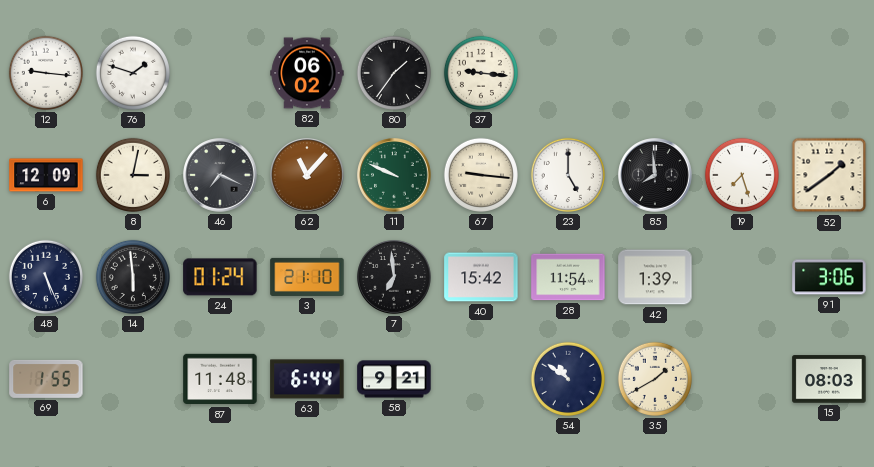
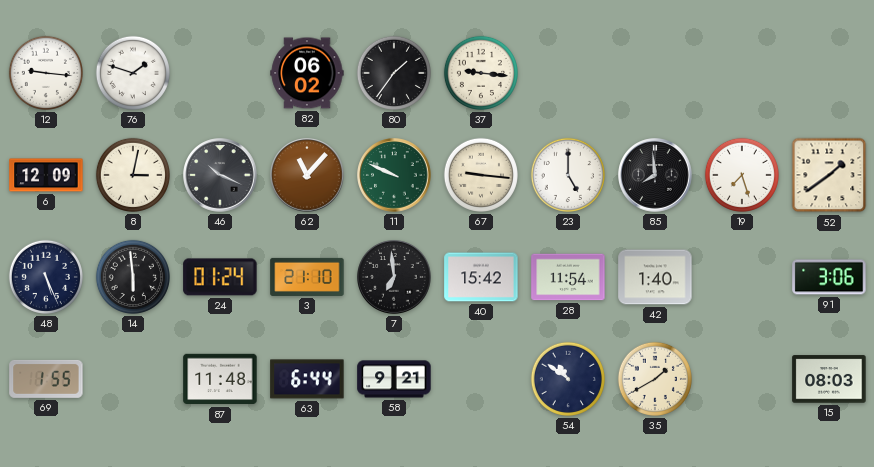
46: 7:19 -> 10:19 (220, 175)
42: 1:39 -> 1:40 (655, 277)
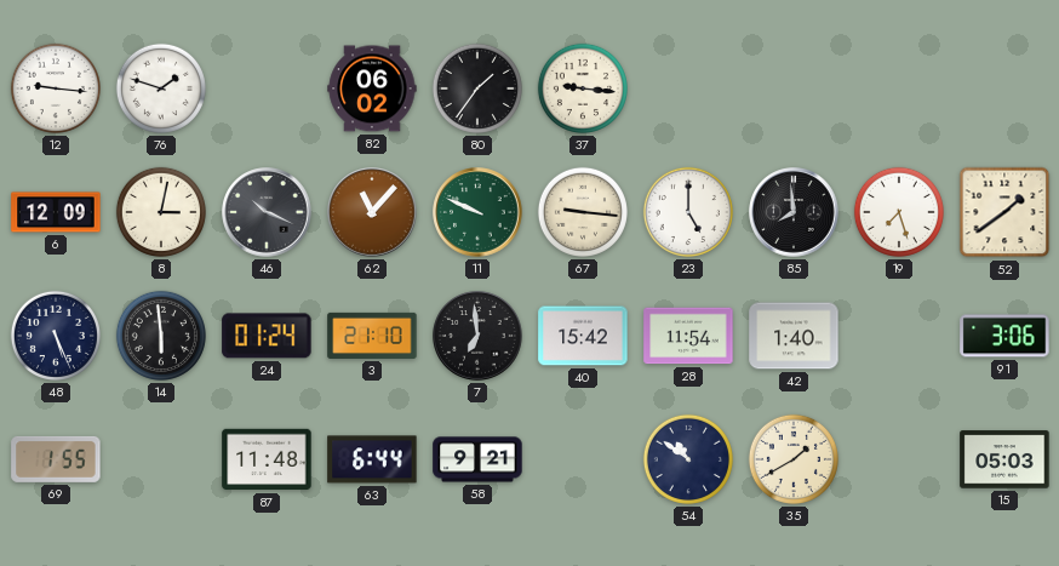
15: 08:03 -> 05:03 (1004, 459)
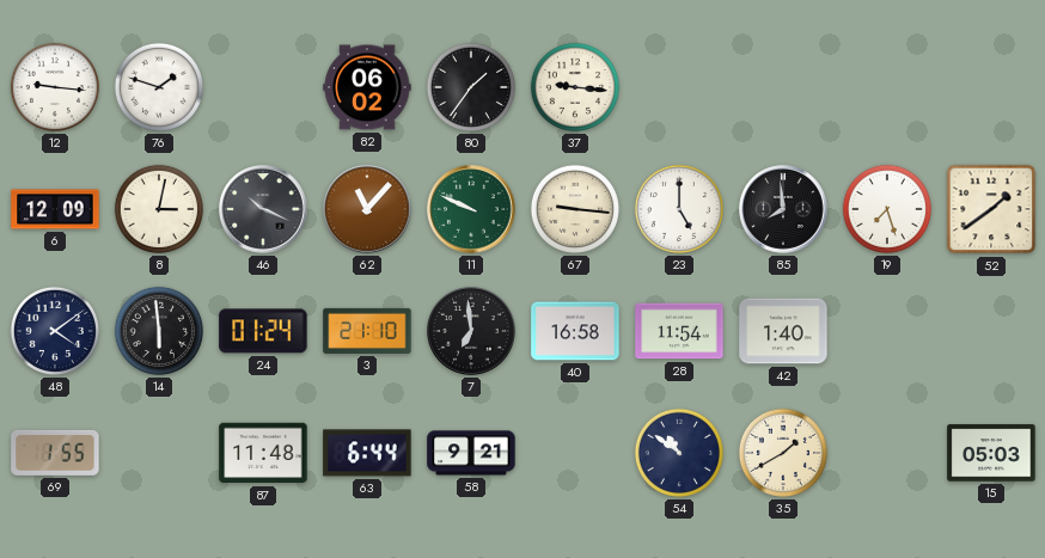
48: 5:26 -> 4:09 (55, 331)
40: 15:42 -> 16:58 (575, 331)
91: 3:06 -> none (1004, 336)
